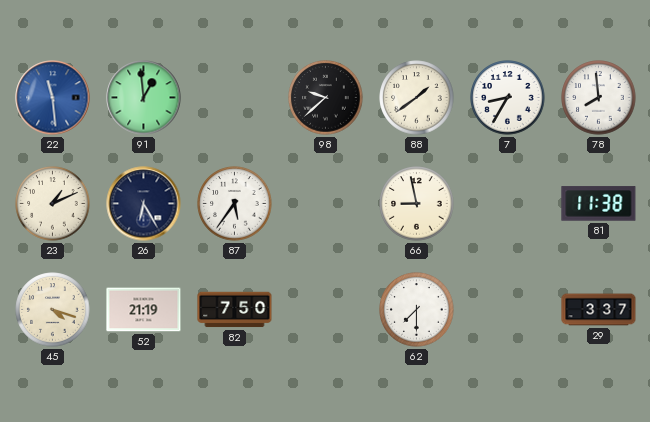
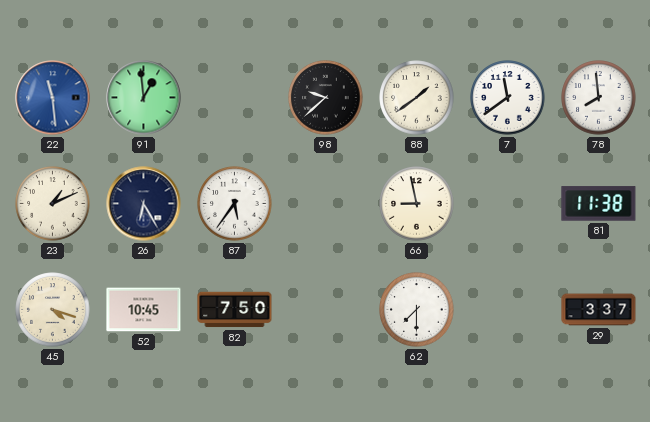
7: 8:35 -> 11:39 (508, 98)
52: 21:19 -> 10:45 (144, 310)
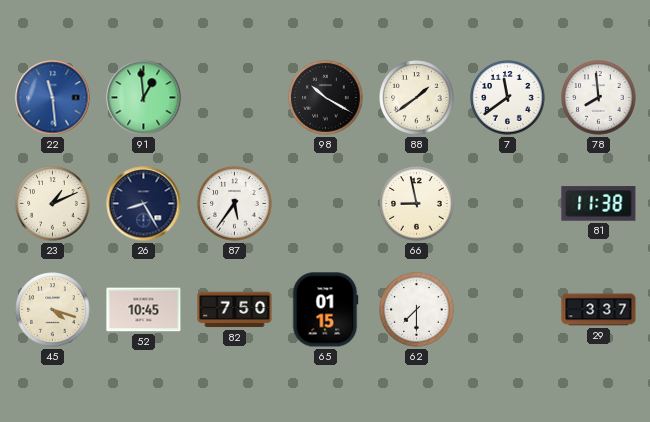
98: 9:38 -> 10:20 (326, 98)
26: 6:25 -> 8:25 (144, 204)
65: none -> 01:15 (325, 310)
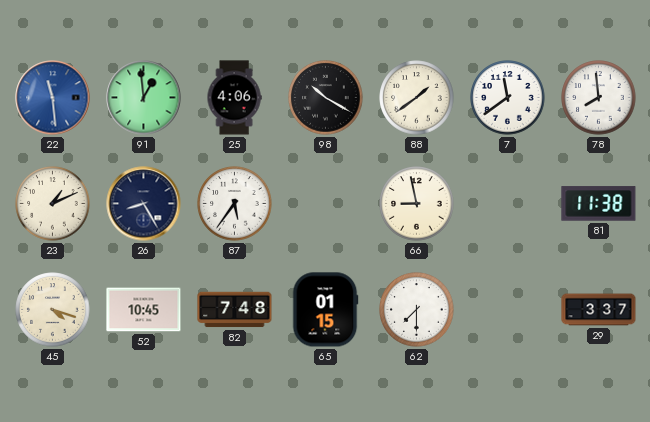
25: none -> 4:06 (234, 98)
82: 7:50 -> 7:48 (235, 310)
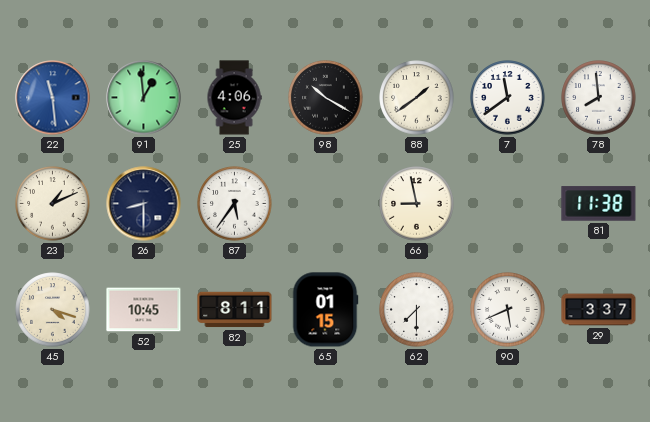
26: 8:25 -> 8:30 (144, 204)
82: 7:48 -> 8:11 (235, 310)
90: none -> 5:41 (508, 310)
